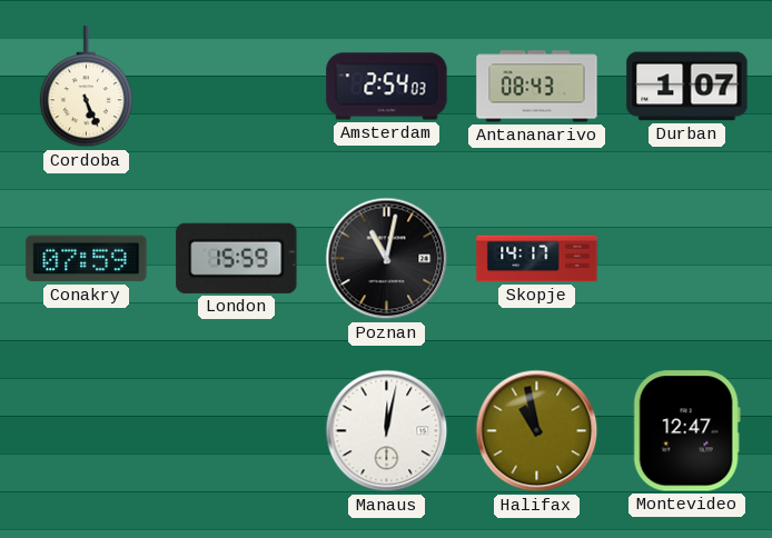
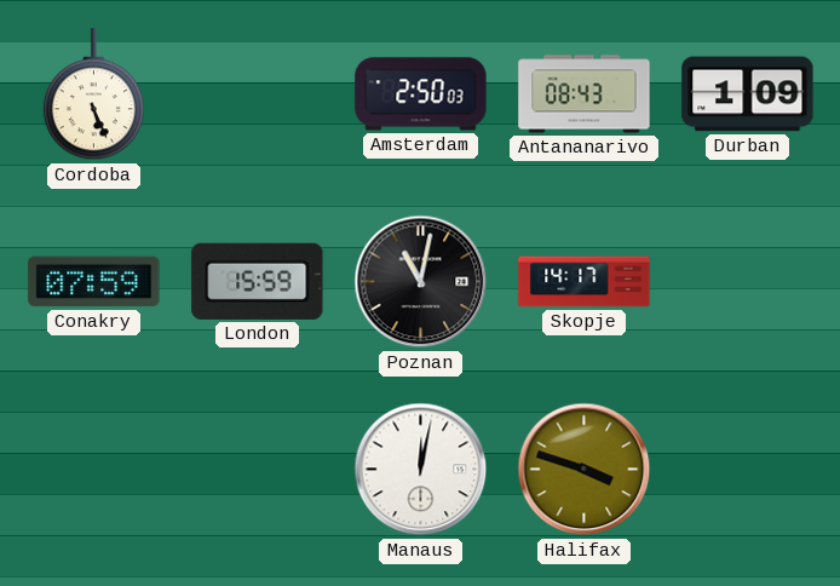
Amsterdam: 2:54 -> 2:50 (421, 94)
Durban: 1:07 -> 1:09 (748, 94)
Halifax: 10:58 -> 3:48 (585, 470)
Montevideo: 12:47 -> none (686, 431)
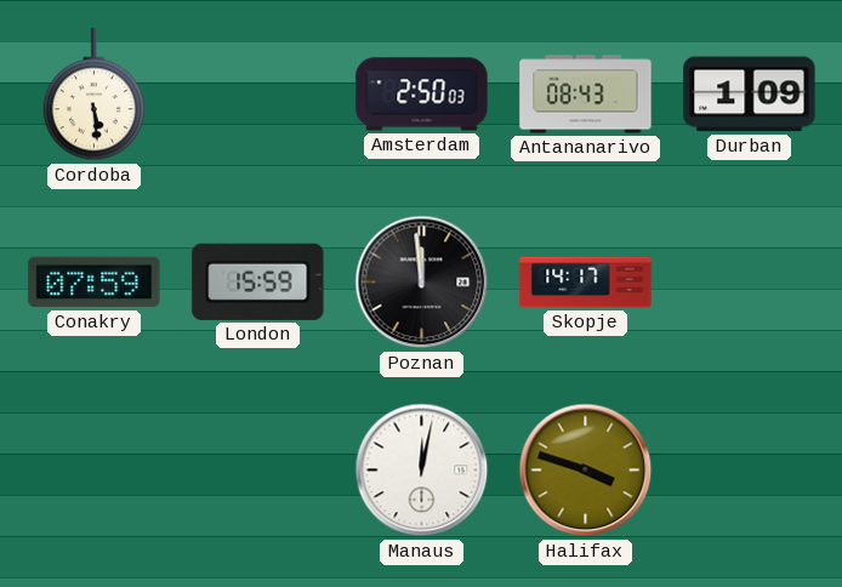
Cordoba: 5:26 -> 5:29 (93, 95)
Poznan: 11:02 -> 11:59 (422, 283)
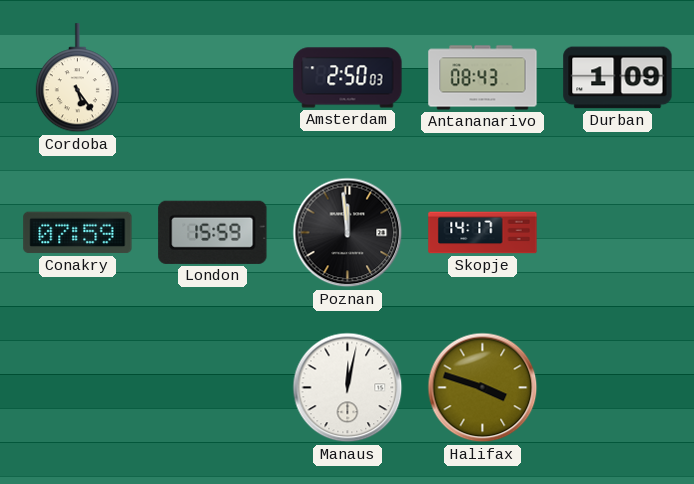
Cordoba: 5:29 -> 5:24 (77, 78)
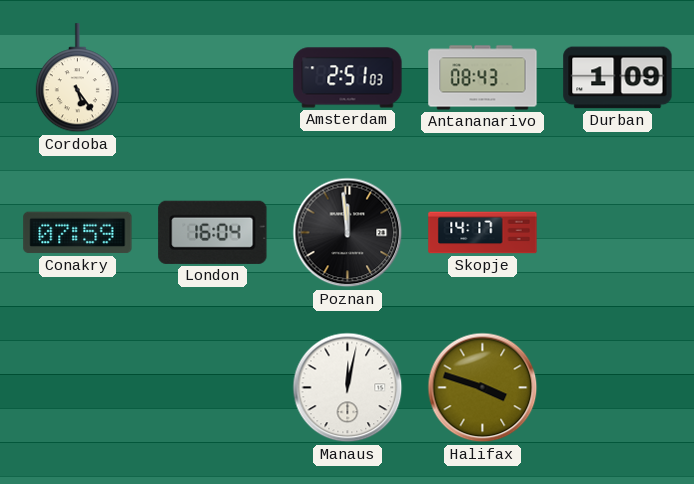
Amsterdam: 2:50 -> 2:51 (348, 78)
London: 15:59 -> 16:04 (213, 232)
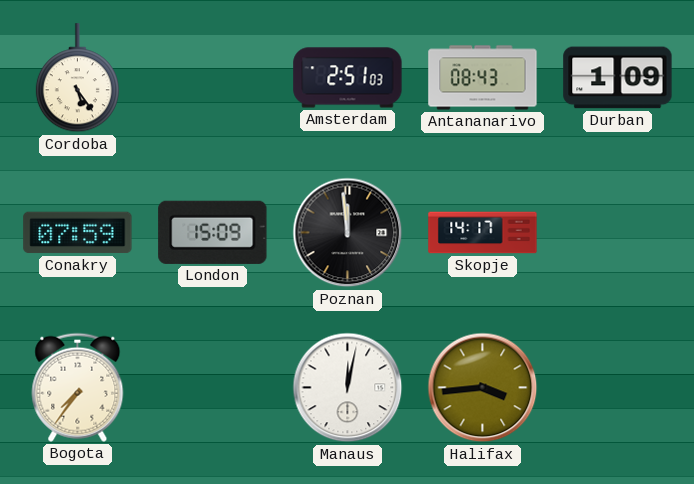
London: 16:04 -> 15:09 (213, 232)
Bogota: none -> 7:36 (78, 387)
Halifax: 3:48 -> 3:44 (483, 388)
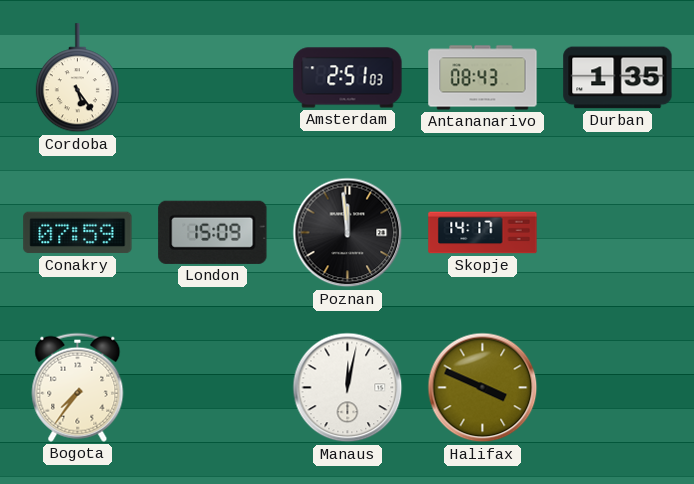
Durban: 1:09 -> 1:35 (618, 78)
Halifax: 3:44 -> 3:49 (483, 388)
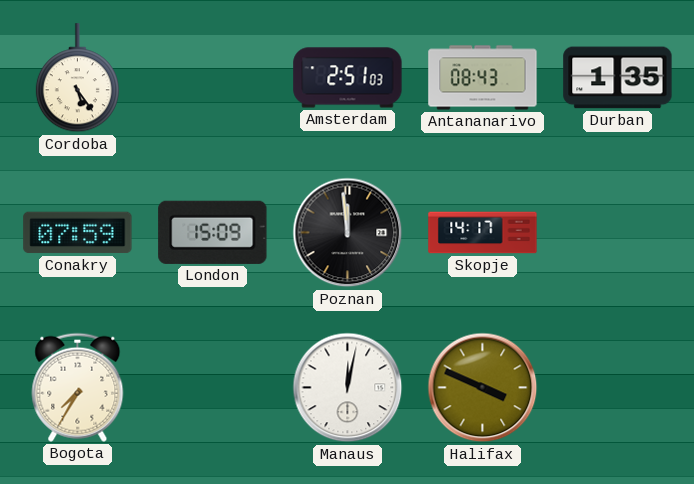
Bogota: 7:36 -> 7:35 (78, 387)
